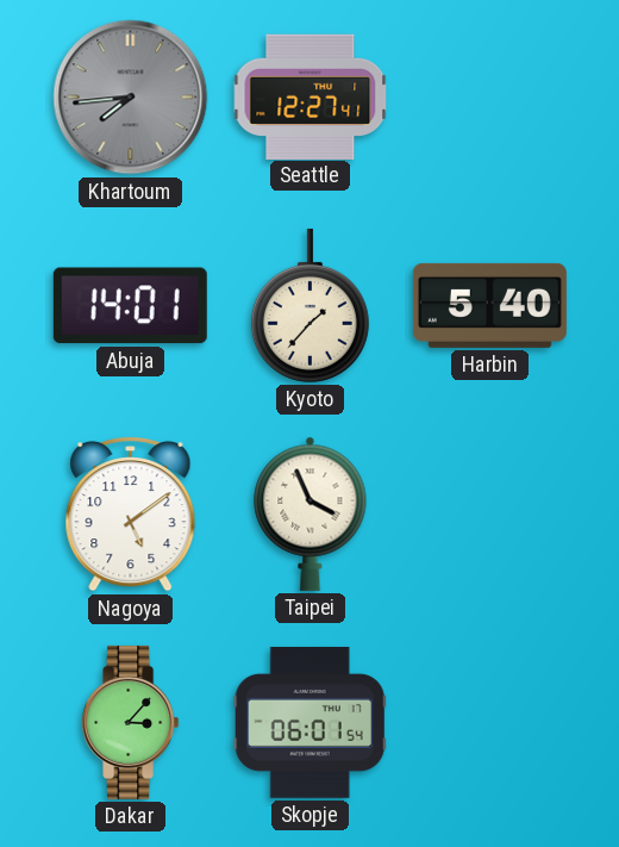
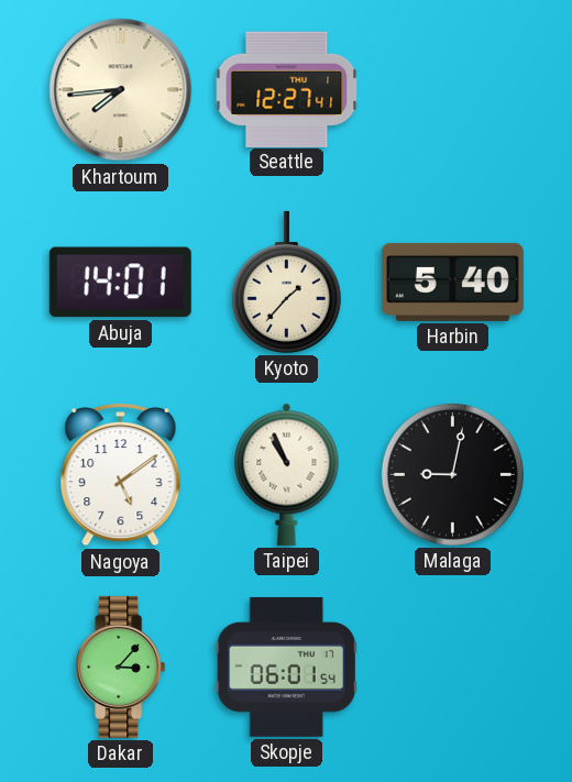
Khartoum dial: grey -> cream (121, 90)
Taipei: 3:56 -> 10:56 (287, 474)
Malaga: none -> 9:02 (452, 474)
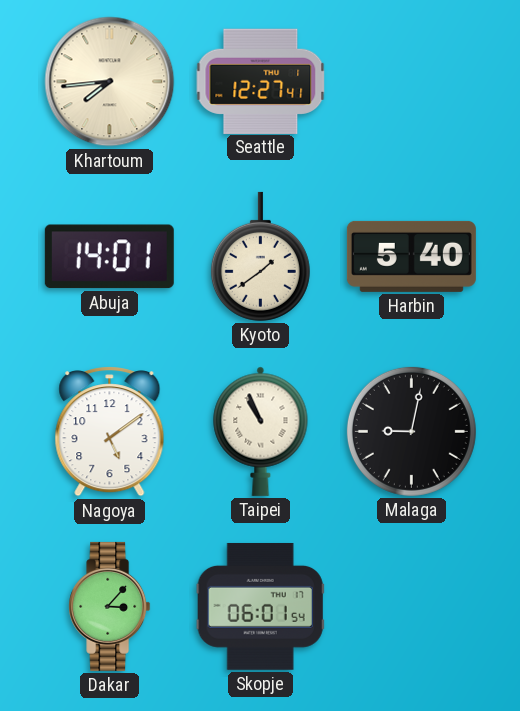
Kyoto: 1:37 -> 1:39 (260, 256)
